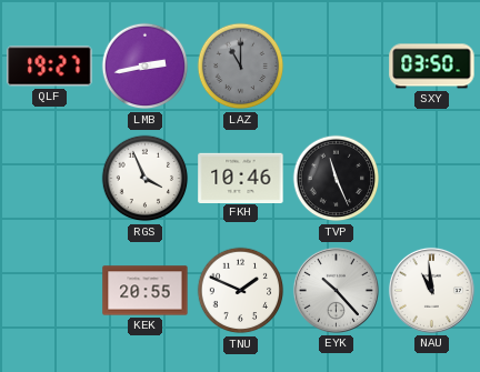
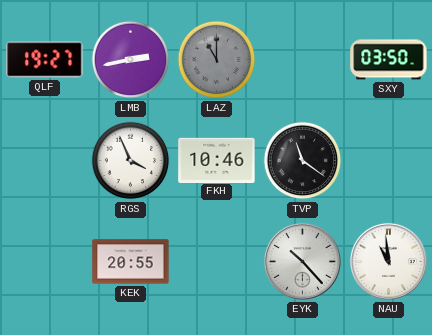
TVP: 11:26 -> 11:21 (303, 161)
TNU: 1:49 -> none (241, 291)
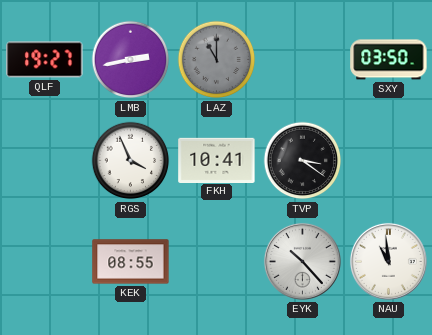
FKH: 10:46 -> 10:41 (217, 160)
TVP: 11:21 -> 3:21 (303, 161)
KEK: 20:55 -> 08:55 (131, 262)
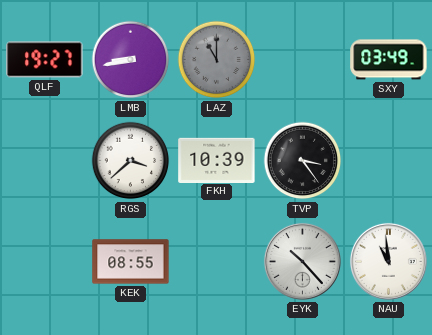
LMB: 2:43 -> 8:43 (131, 60)
SXY: 03:50 -> 03:49 (389, 60)
RGS: 3:56 -> 3:38 (131, 161)
FKH: 10:41 -> 10:39 (217, 160)
TVP: 3:21 -> 3:24 (303, 161)
